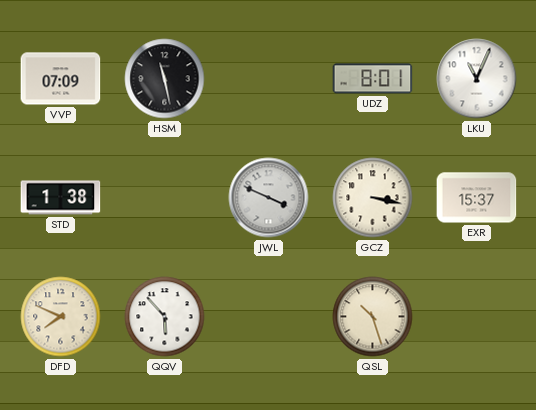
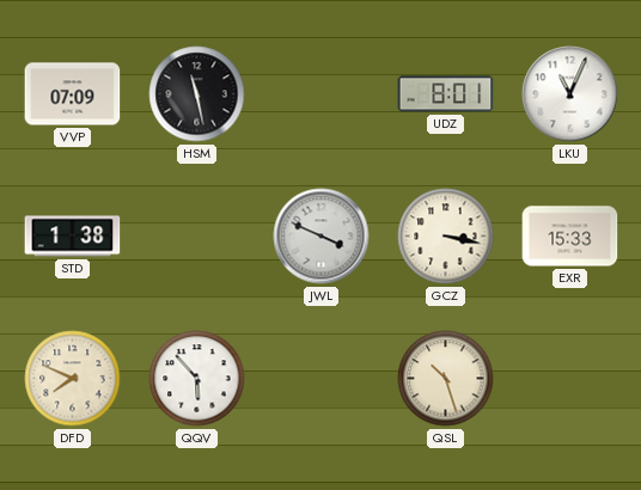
EXR: 15:37 -> 15:33 (570, 237)
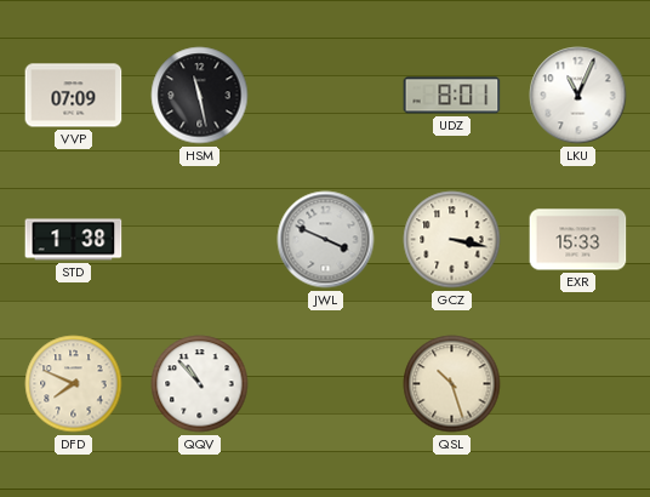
QQV: 5:53 -> 10:53 (200, 384)
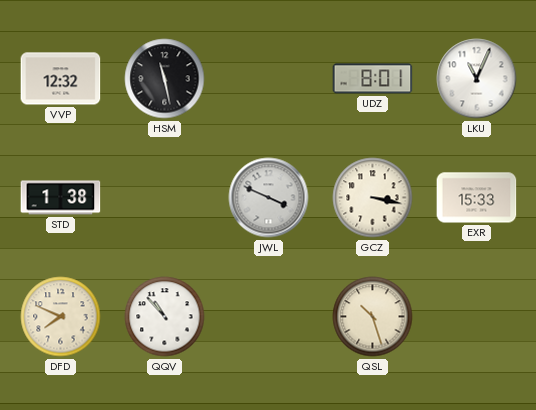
VVP: 07:09 -> 12:32 (61, 79)
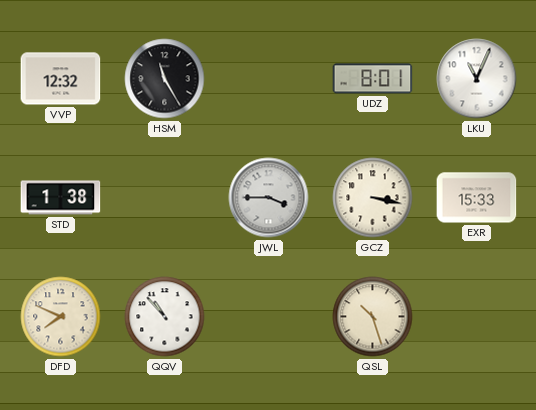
HSM: 11:28 -> 11:25 (165, 79)
JWL: 3:49 -> 3:45 (269, 198)
